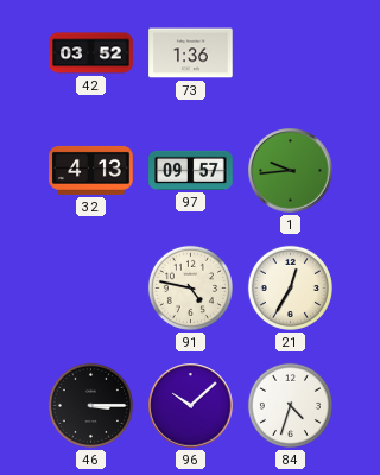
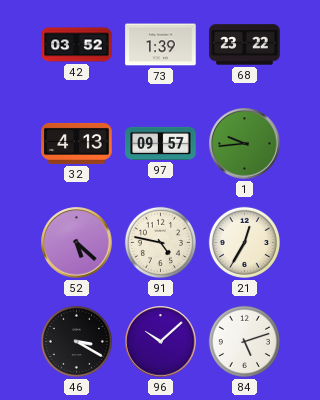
73: 1:36 -> 1:39 (161, 45)
68: none -> 23:22 (245, 45)
52: none -> 5:22 (77, 243)
46: 3:15 -> 3:20 (76, 341)
84: 4:33 -> 5:12 (244, 341)
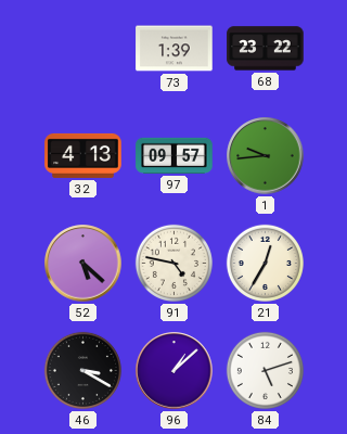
42: 03:52 -> none (77, 45)
96: 10:08 -> 1:08 (175, 371)
